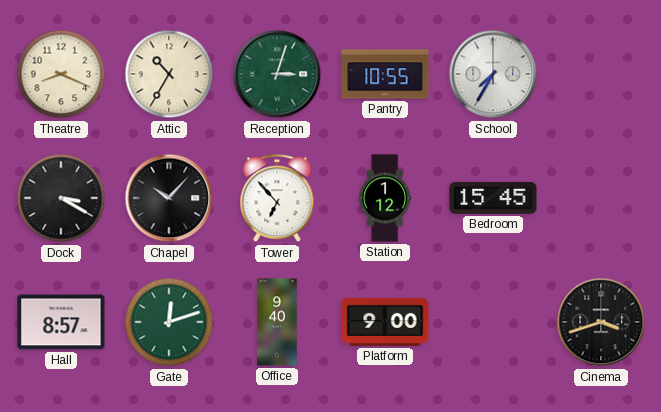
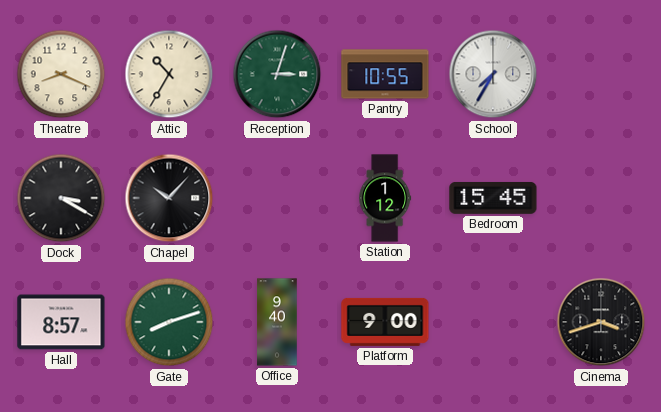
Tower: 6:53 -> none (277, 199)
Gate: 12:12 -> 8:12 (169, 322)
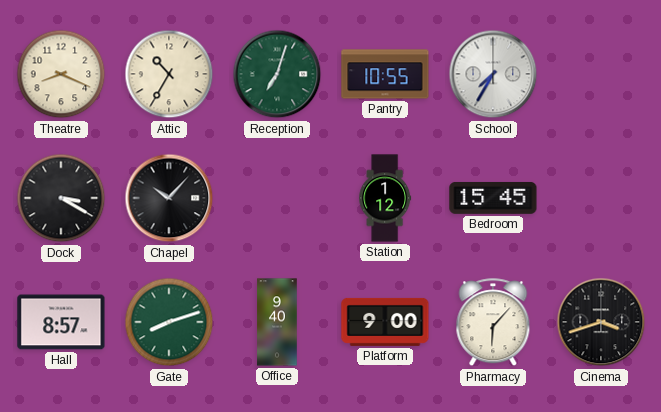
Reception: 3:03 -> 7:03 (277, 74)
Pharmacy: none -> 6:07 (493, 323)
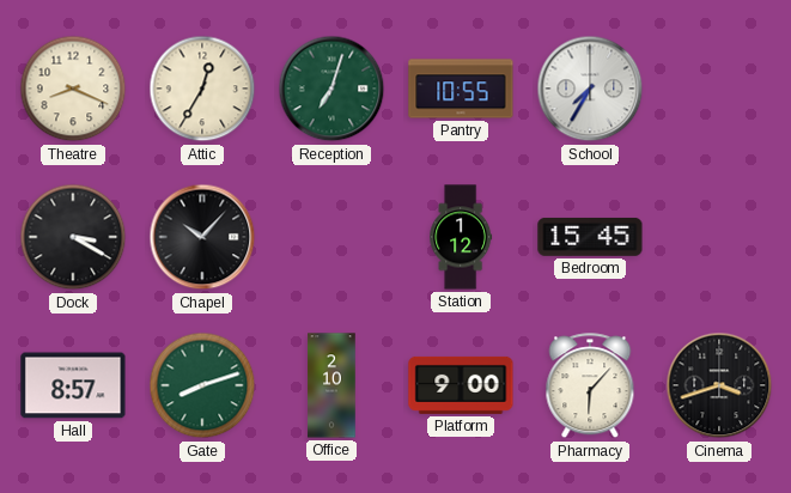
Attic: 10:35 -> 12:35 (202, 89)
Office: 9:40 -> 2:10 (331, 385)
